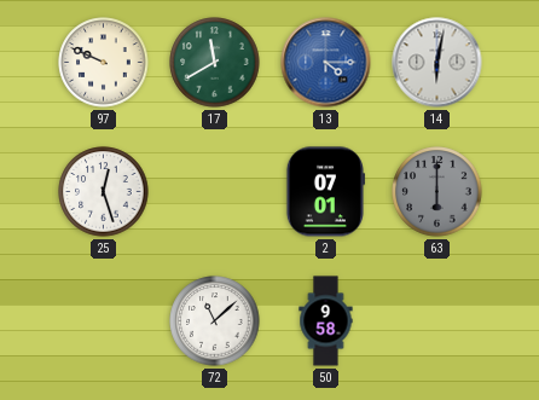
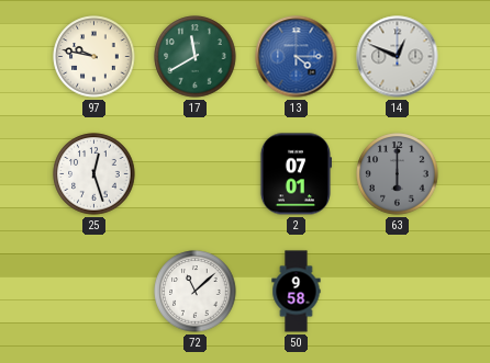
97: 9:49 -> 9:47 (94, 57)
14: 6:02 -> 12:49 (398, 57)
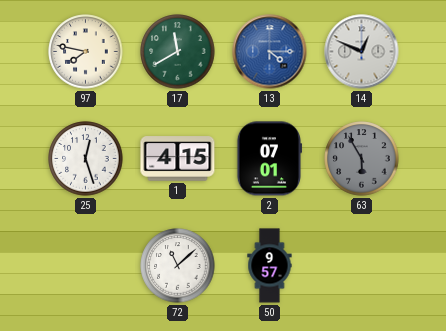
97: 9:47 -> 7:47 (86, 52)
1: none -> 4:15 (178, 159)
63: 6:00 -> 5:55 (362, 159)
50: 9:58 -> 9:57 (270, 266)
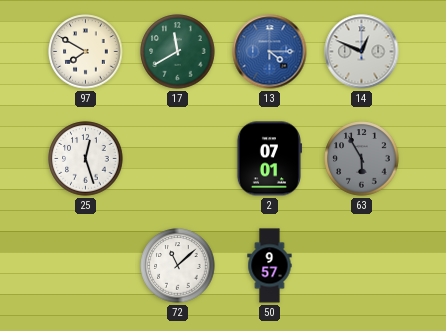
97: 7:47 -> 7:50 (86, 52)
1: 4:15 -> none (178, 159)
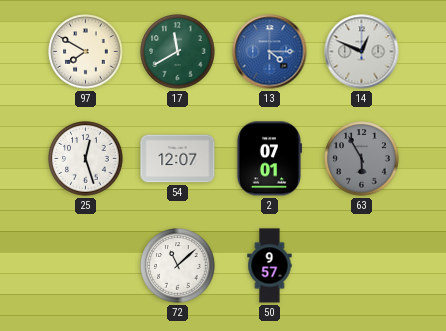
54: none -> 12:07 (178, 159)
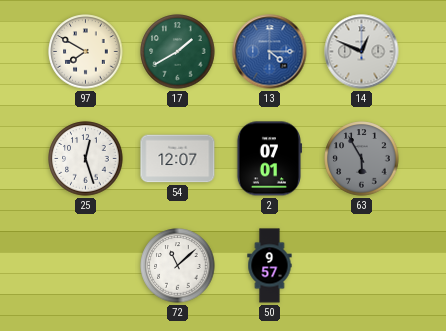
17: 11:40 -> 1:40 (178, 52)
